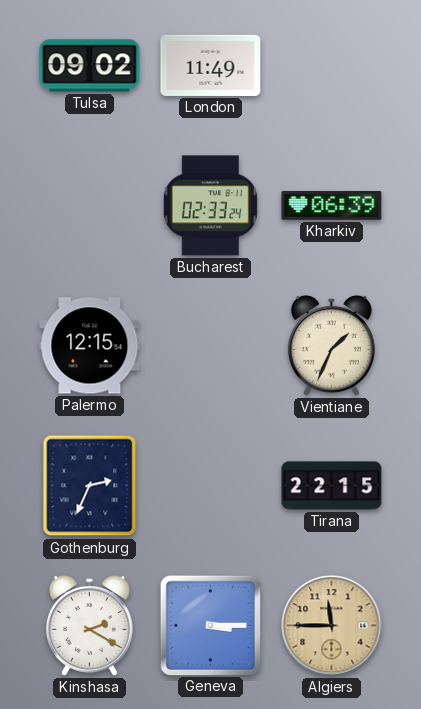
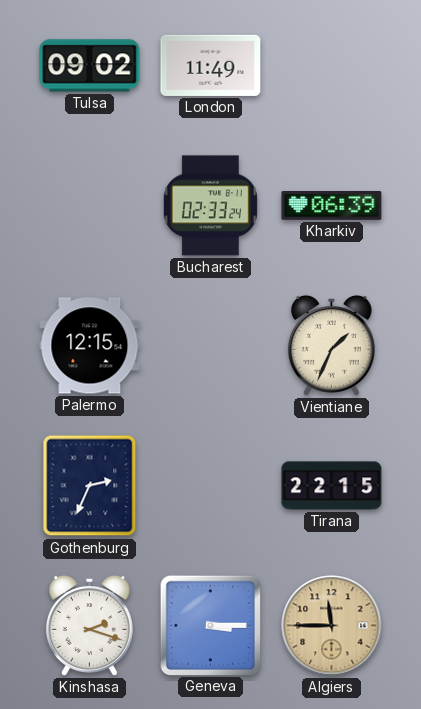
Kinshasa: 2:20 -> 2:18 (89, 625)
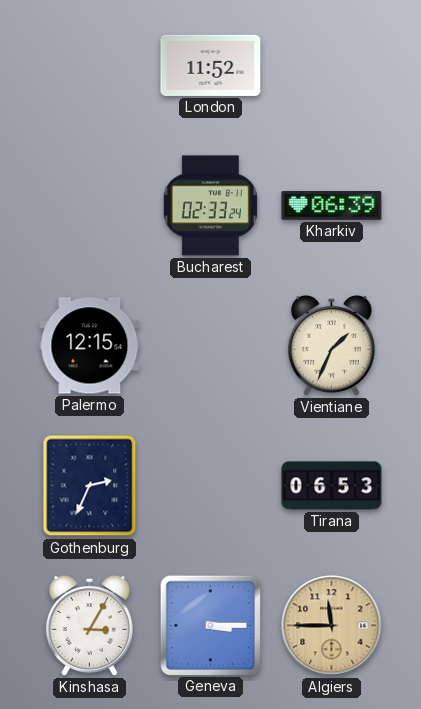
Tulsa: 09:02 -> none (90, 66)
London: 11:49 -> 11:52 (211, 65)
Tirana: 22:15 -> 06:53 (332, 486)
Kinshasa: 2:18 -> 3:05 (89, 625)
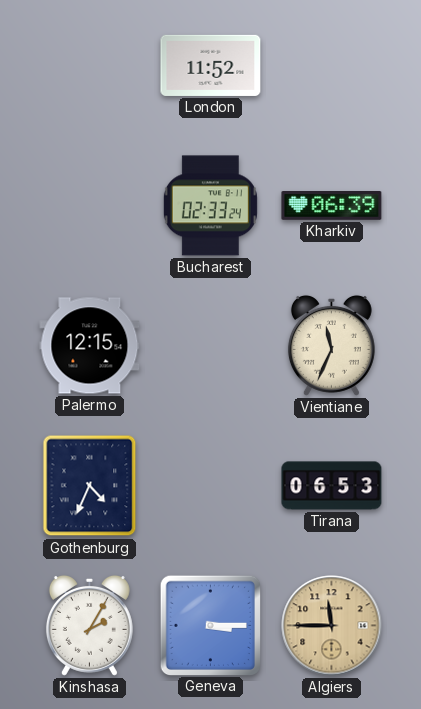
Vientiane: 1:34 -> 11:34 (331, 345)
Gothenburg: 2:34 -> 4:34 (90, 486)
Kinshasa: 3:05 -> 2:05 (89, 625)
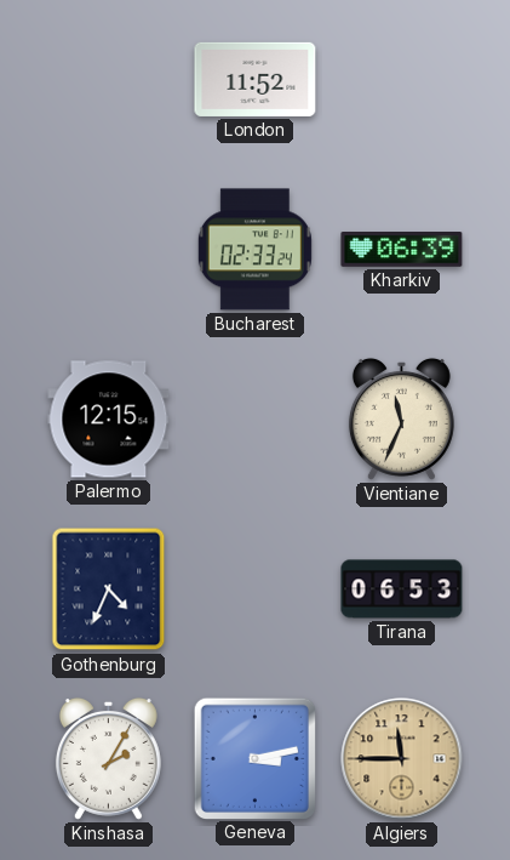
Geneva: 3:15 -> 3:13 (254, 758)
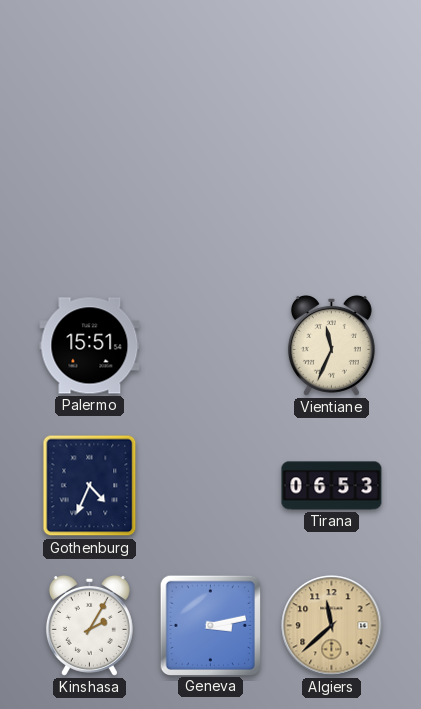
London: 11:52 -> none (256, 79)
Bucharest: 02:33 -> none (254, 250)
Kharkiv: 06:39 -> none (402, 250)
Palermo: 12:15 -> 15:51 (90, 346)
Algiers: 11:45 -> 11:38 (332, 626)
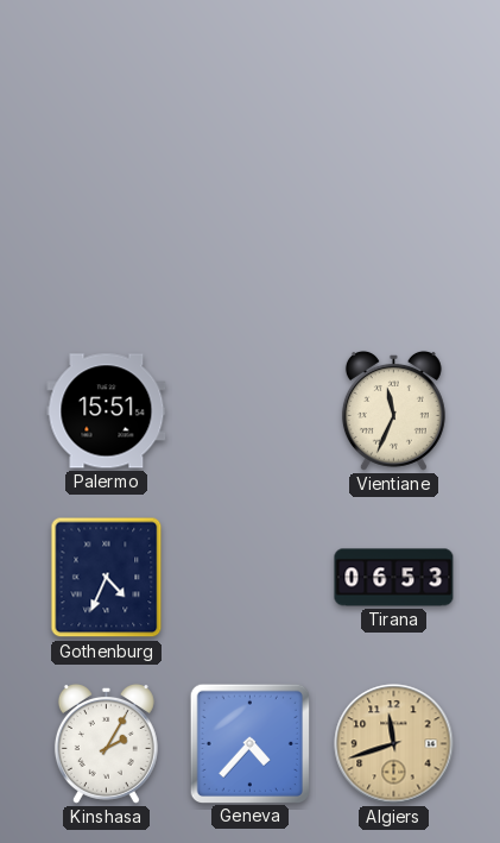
Geneva: 3:13 -> 4:37 (249, 743)
Algiers: 11:38 -> 11:42 (394, 744)
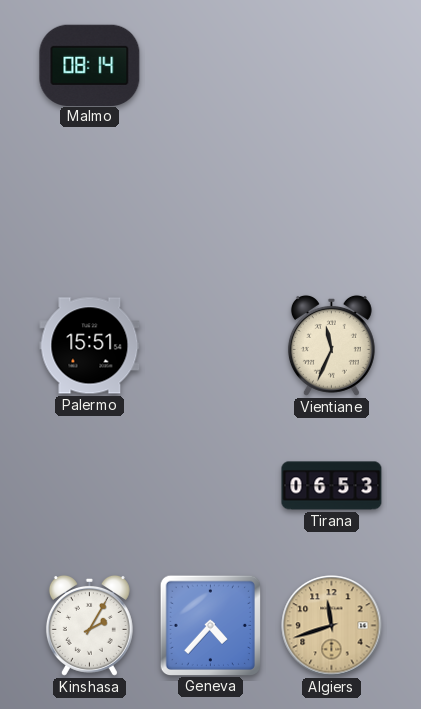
Malmo: none -> 08:14 (90, 65)
Gothenburg: 4:34 -> none (107, 578)
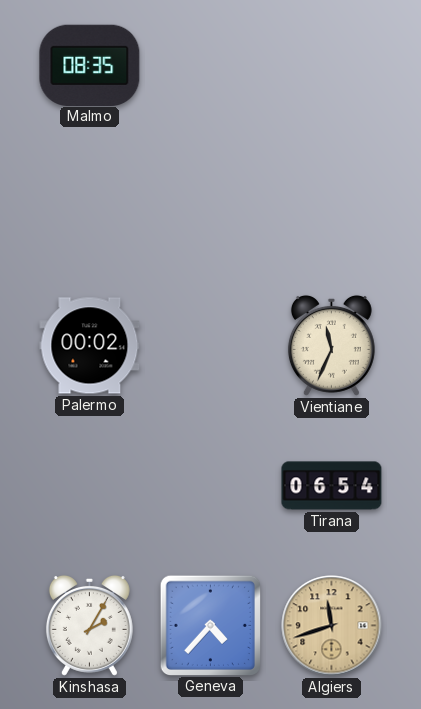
Malmo: 08:14 -> 08:35 (90, 65)
Palermo: 15:51 -> 00:02 (90, 346)
Tirana: 06:53 -> 06:54 (332, 486)
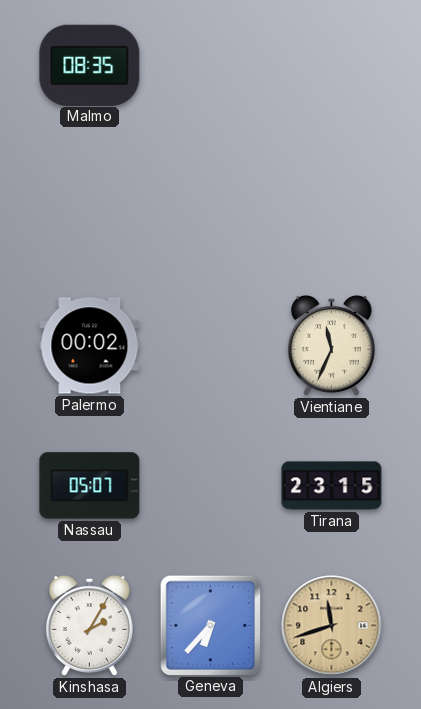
Nassau: none -> 05:07 (90, 486)
Tirana: 06:54 -> 23:15 (332, 486)
Geneva: 4:37 -> 6:37 (210, 625)
